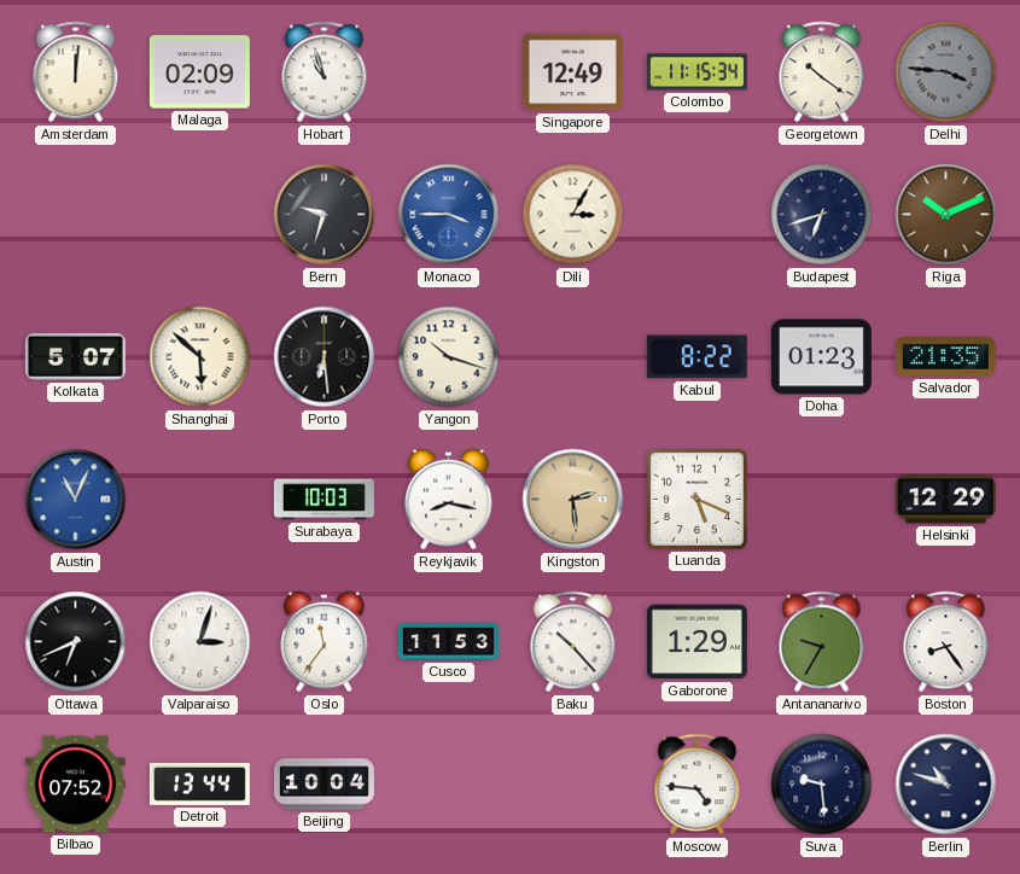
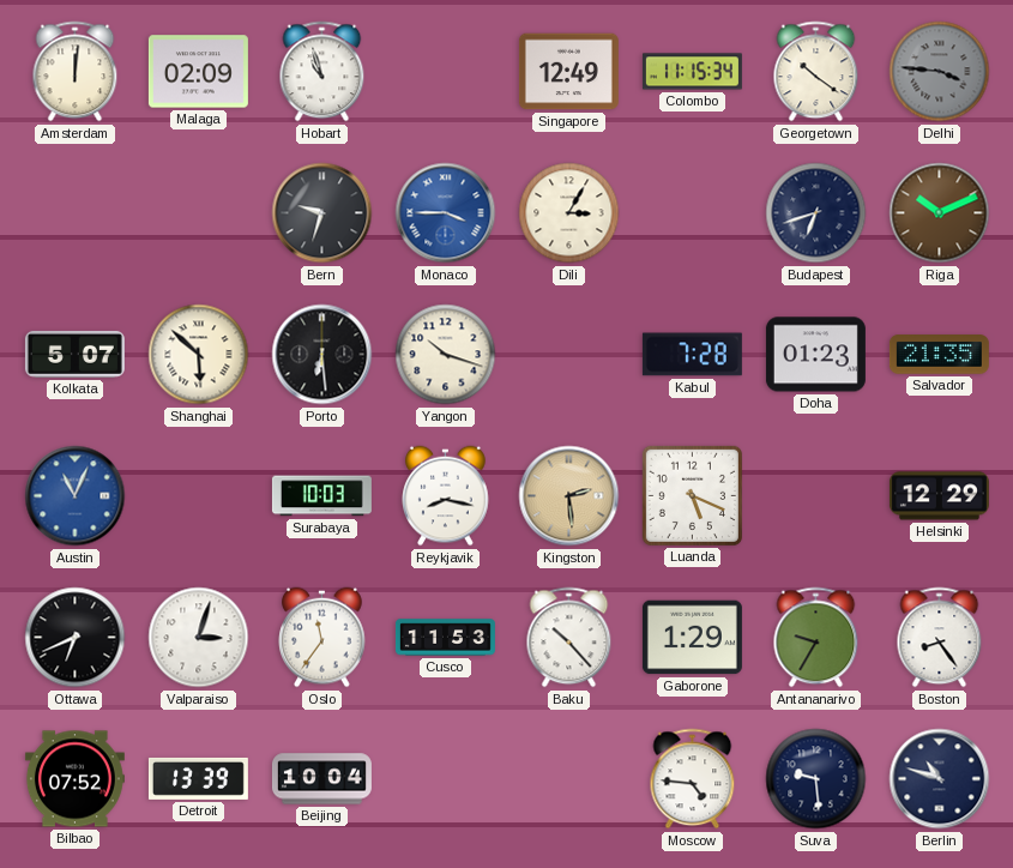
Kabul: 8:22 -> 7:28 (692, 355)
Detroit: 13:44 -> 13:39 (198, 778)
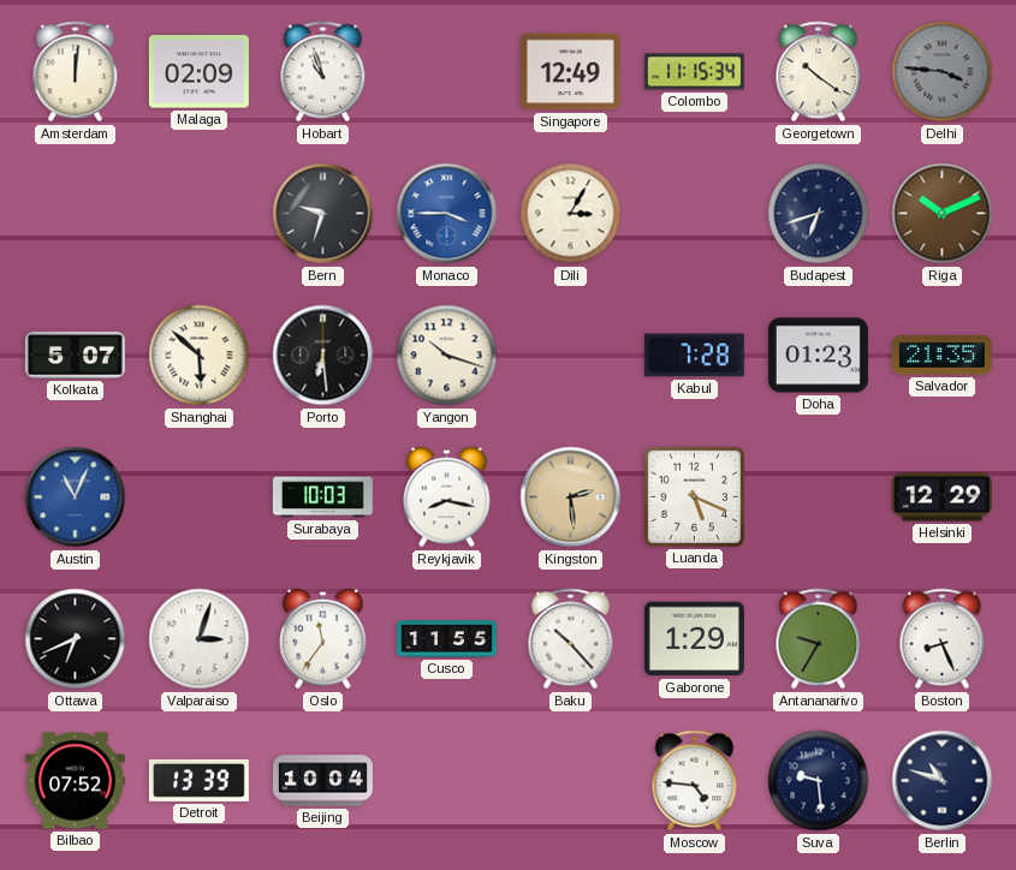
Cusco: 11:53 -> 11:55 (446, 639)
Boston: 8:24 -> 8:26 (943, 639)
